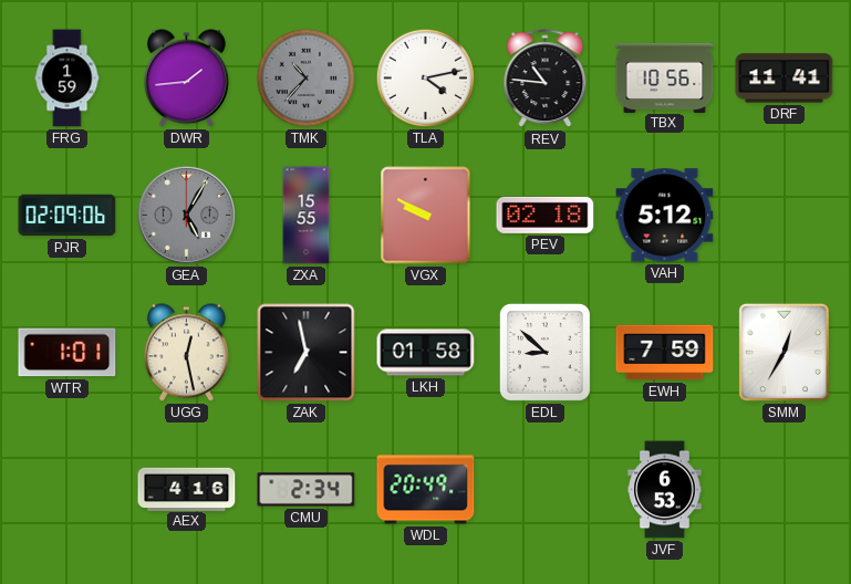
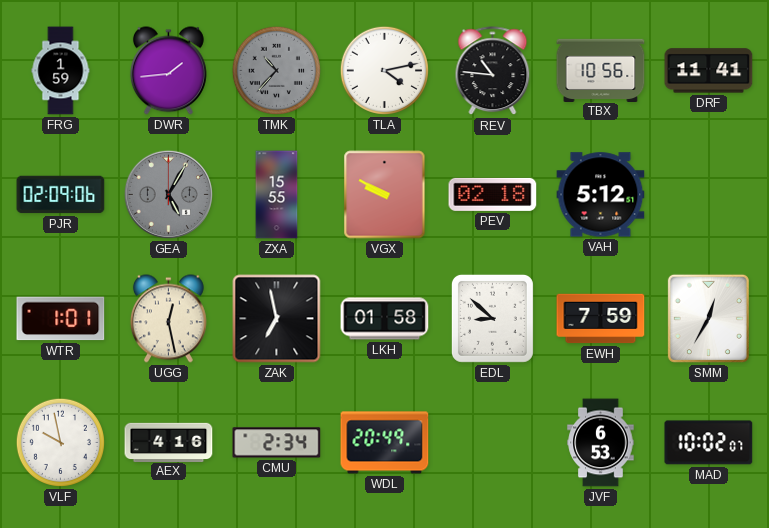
VLF: none -> 9:58 (60, 442)
MAD: none -> 10:02 (709, 443)
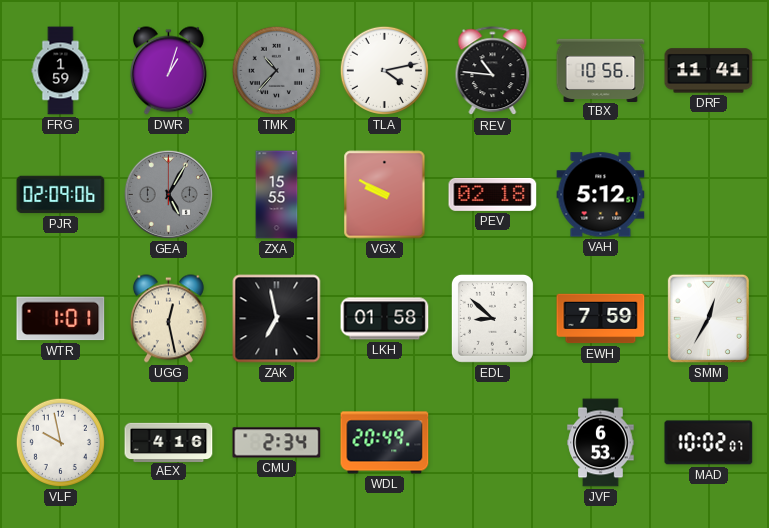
DWR: 1:44 -> 1:03 (168, 71)
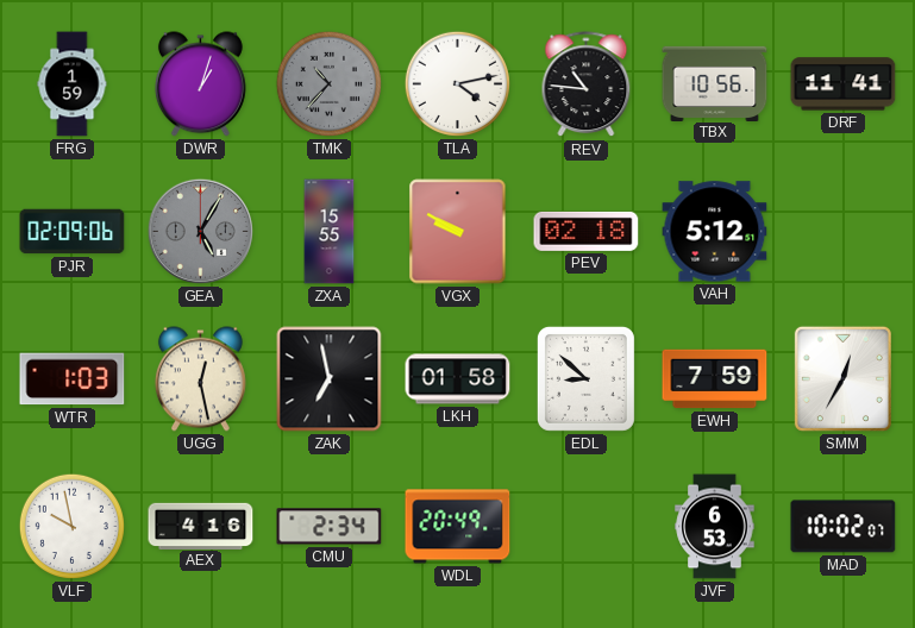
WTR: 1:01 -> 1:03 (73, 379)
